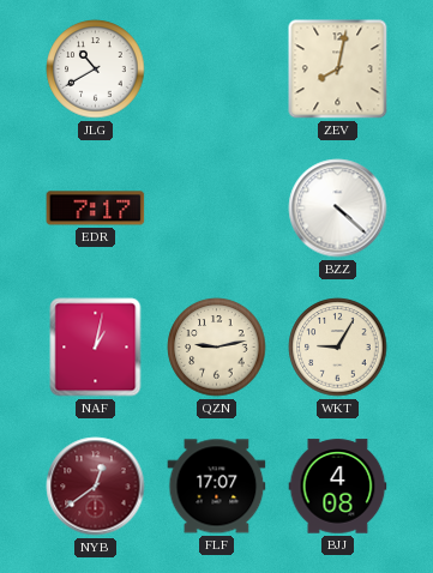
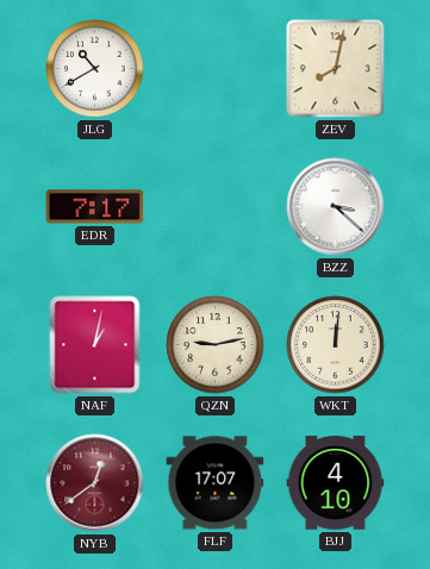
BZZ: 4:22 -> 3:22 (336, 207)
WKT: 9:05 -> 12:01 (336, 345)
BJJ: 4:08 -> 4:10 (336, 483)
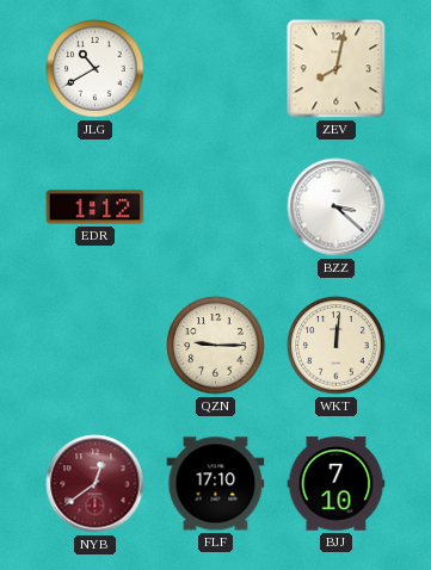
EDR: 7:17 -> 1:12 (96, 207)
NAF: 1:02 -> none (95, 345)
QZN: 9:13 -> 9:15 (216, 346)
FLF: 17:07 -> 17:10 (216, 484)
BJJ: 4:10 -> 7:10 (337, 484)
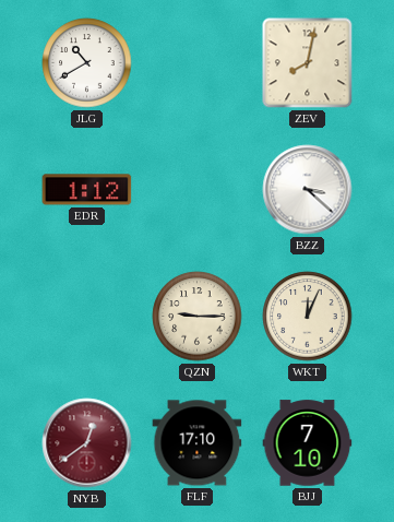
WKT: 12:01 -> 12:04 (308, 317)
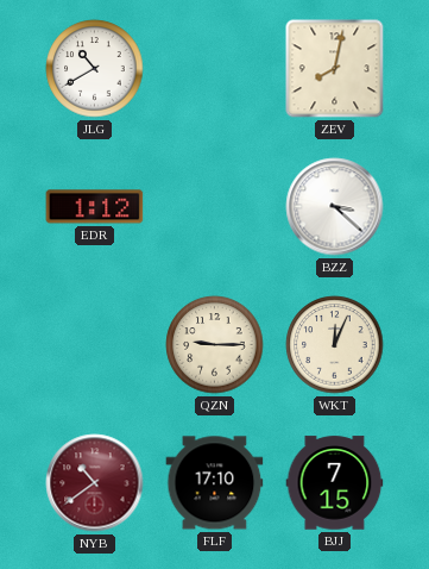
NYB: 12:39 -> 10:39 (95, 483)
BJJ: 7:10 -> 7:15 (335, 483)
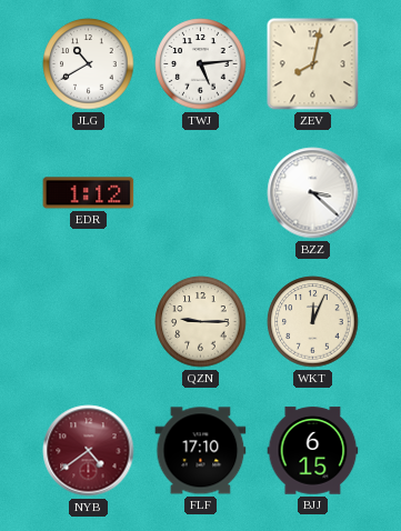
TWJ: none -> 5:14 (201, 64)
NYB: 10:39 -> 4:39 (89, 451)
BJJ: 7:15 -> 6:15 (313, 451)
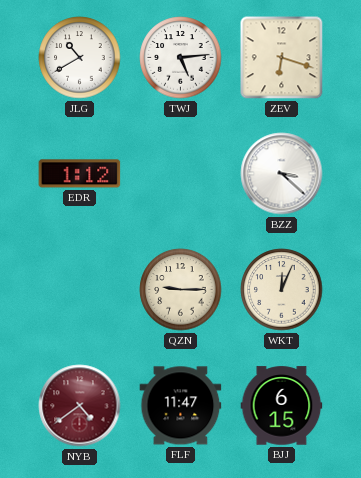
ZEV: 8:02 -> 6:18 (282, 58)
FLF: 17:10 -> 11:47 (181, 406)
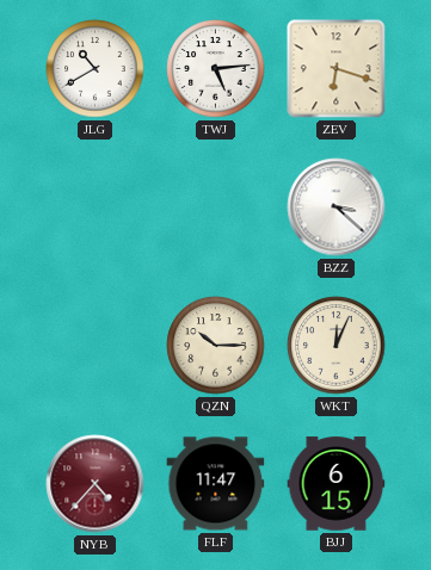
EDR: 1:12 -> none (80, 174)
QZN: 9:15 -> 10:15 (216, 346)
NYB: 4:39 -> 4:37 (96, 484)
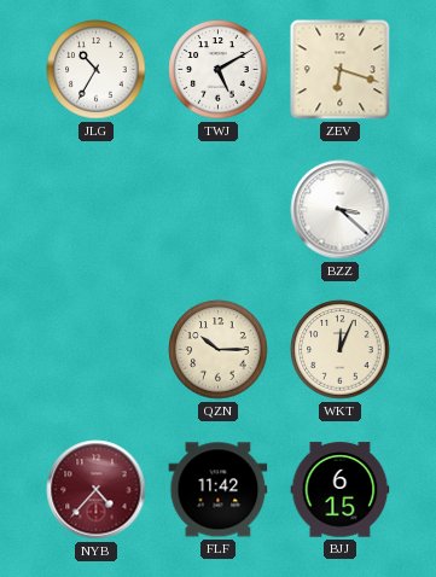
JLG: 10:40 -> 10:35 (97, 70)
TWJ: 5:14 -> 5:10 (219, 70)
FLF: 11:47 -> 11:42 (219, 490)
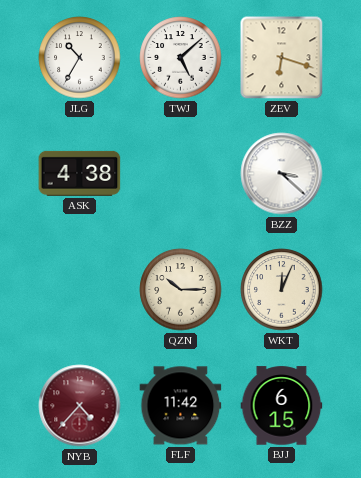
TWJ: 5:10 -> 5:08 (181, 58)
ASK: none -> 4:38 (80, 173)
